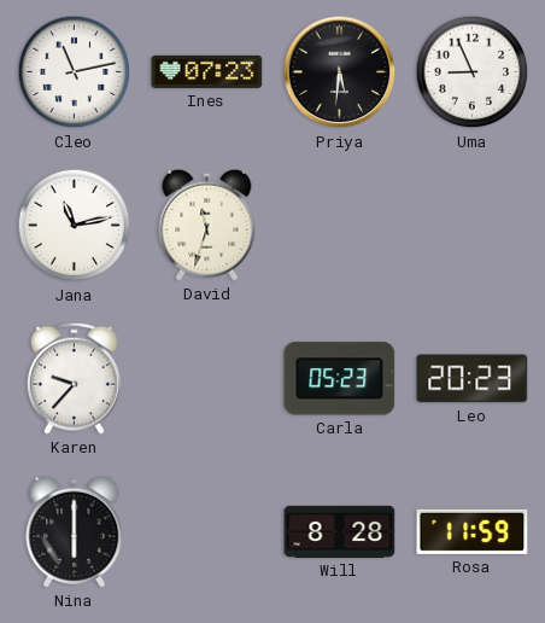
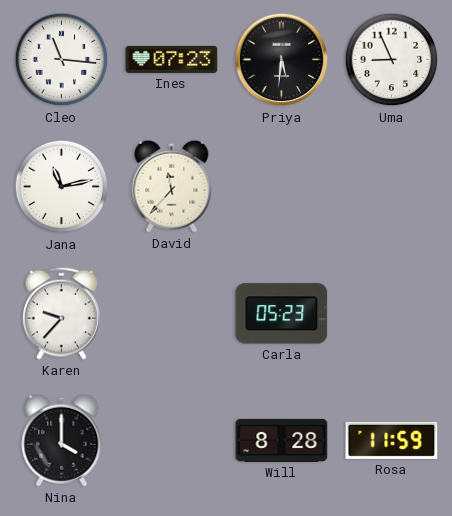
Cleo: 11:13 -> 11:16 (62, 60)
David: 11:33 -> 11:37 (172, 186)
Leo: 20:23 -> none (473, 379)
Nina: 6:00 -> 4:00 (62, 440)
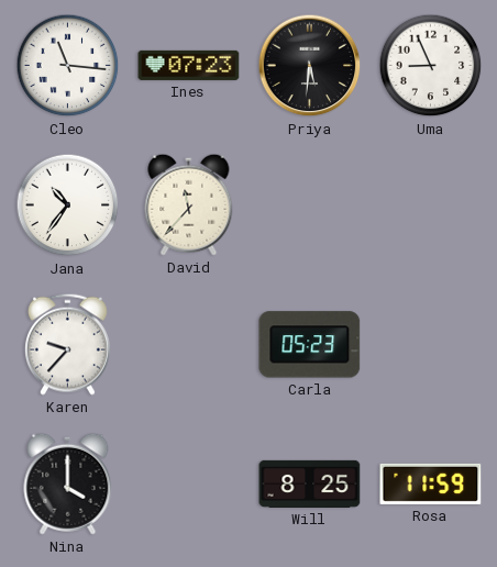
Jana: 11:13 -> 10:36 (68, 205)
Will: 8:28 -> 8:25 (310, 483)
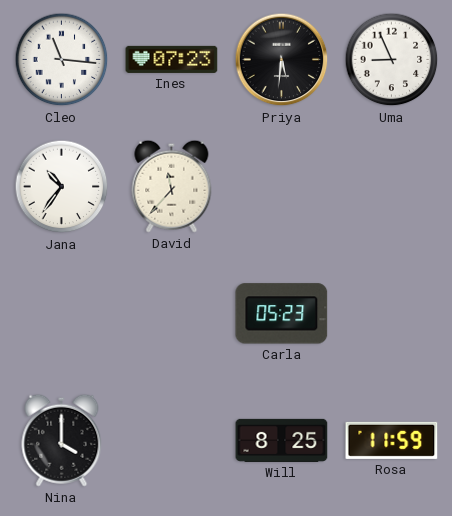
Karen: 9:37 -> none (67, 344)
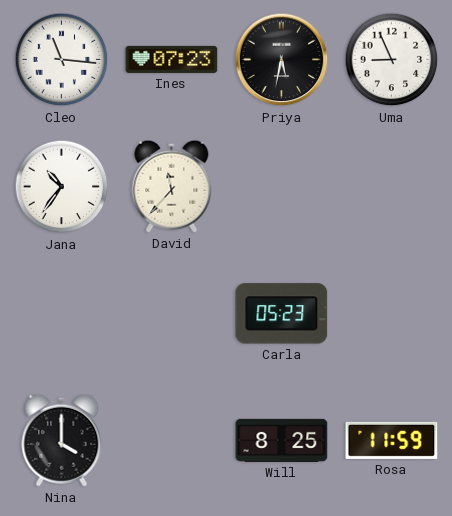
Priya: 5:31 -> 5:32 (282, 60)
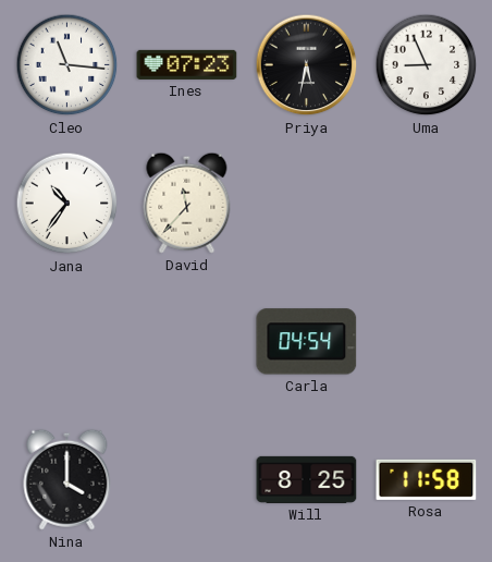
Carla: 05:23 -> 04:54 (307, 342)
Rosa: 11:59 -> 11:58 (427, 479)
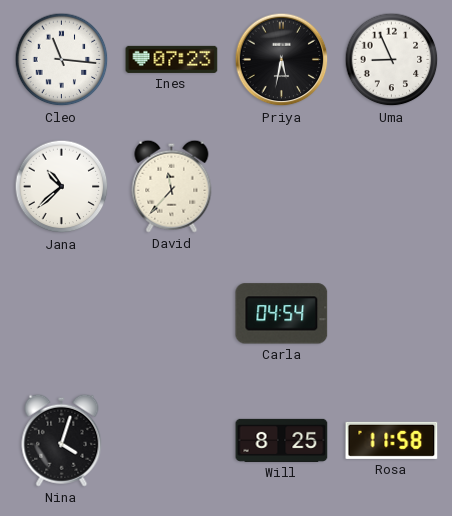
Jana: 10:36 -> 10:38 (62, 187)
Nina: 4:00 -> 4:03 (62, 440)
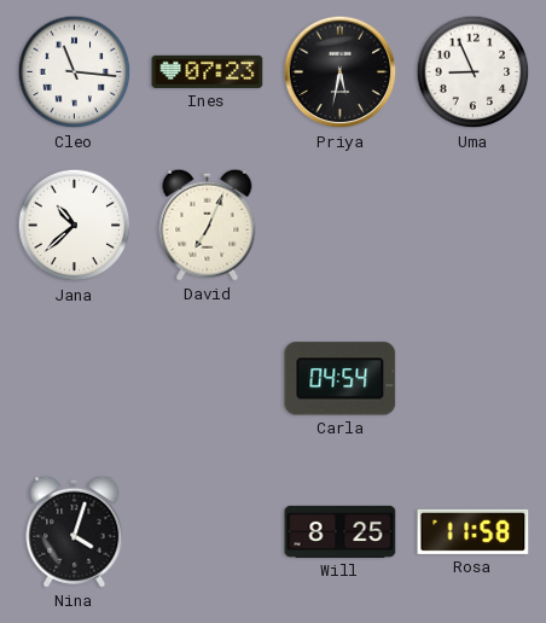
David: 11:37 -> 7:04 (208, 225)
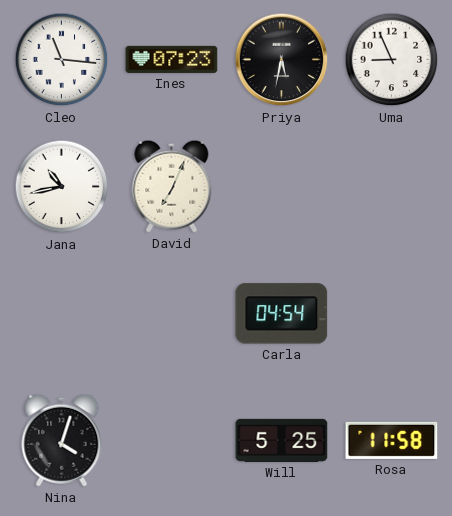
Jana: 10:38 -> 10:43 (62, 187)
Will: 8:25 -> 5:25 (282, 440)
